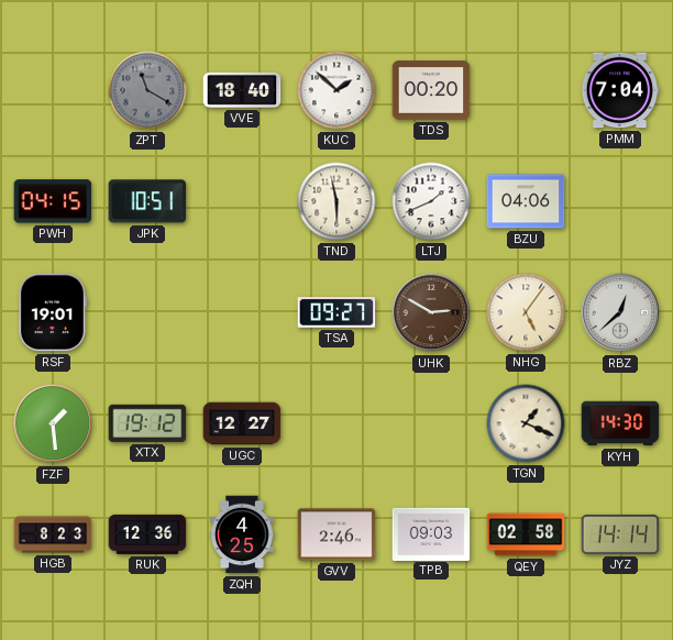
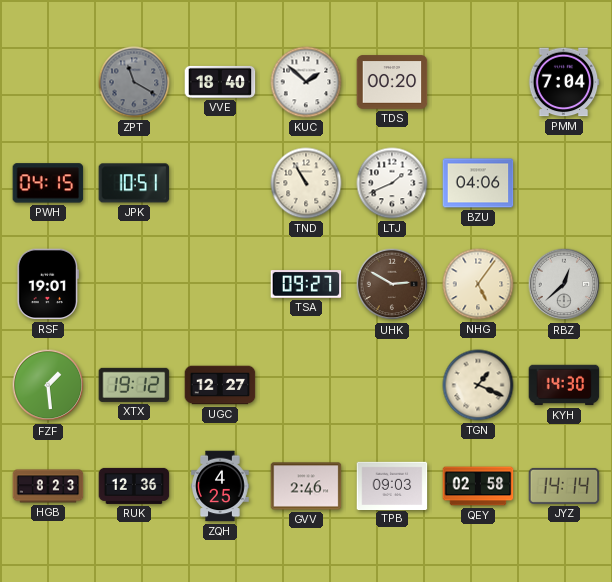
TND: 5:58 -> 10:55 (306, 183)
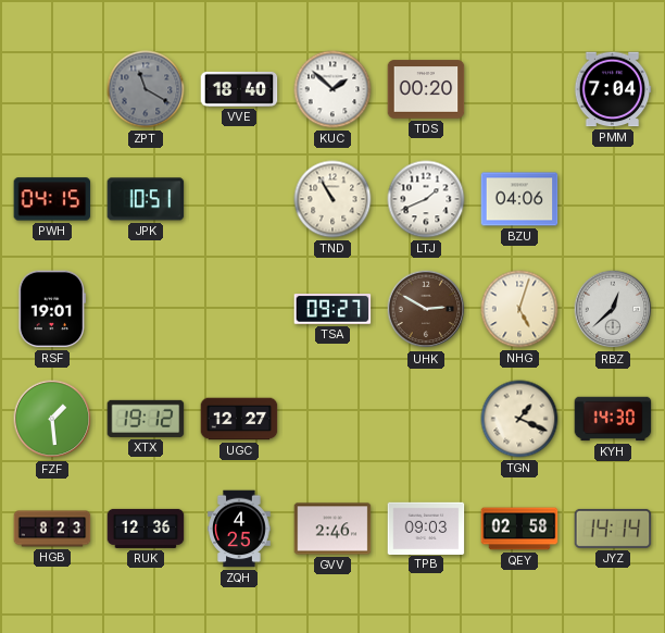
NHG: 5:06 -> 5:03 (519, 309)
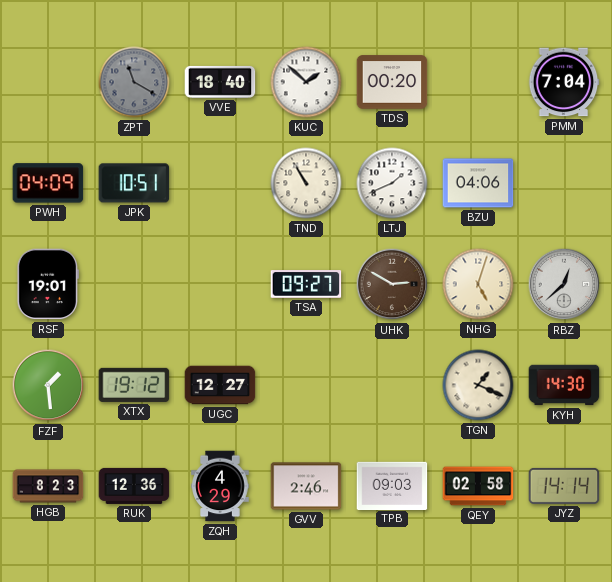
PWH: 04:15 -> 04:09 (48, 183)
ZQH: 4:25 -> 4:29 (220, 486)
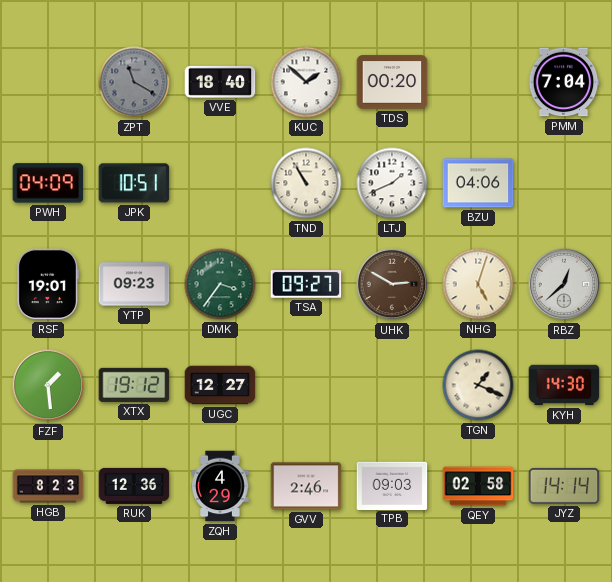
YTP: none -> 09:23 (134, 284)
DMK: none -> 3:36 (220, 284)
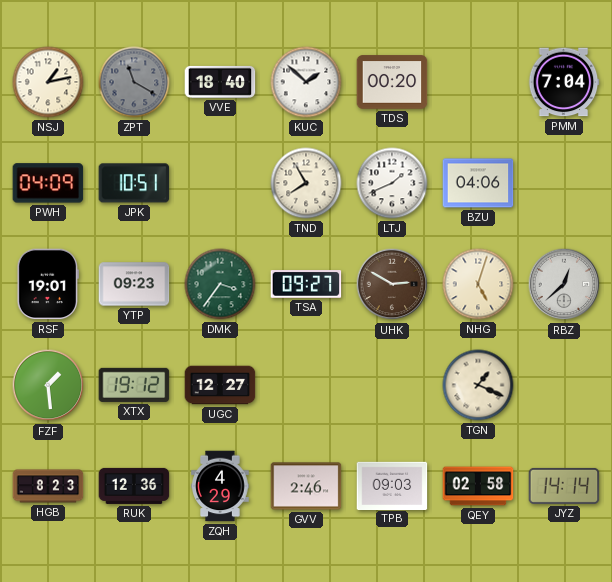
NSJ: none -> 1:13 (48, 82)
TND: 10:55 -> 7:55 (306, 183)
KYH: 14:30 -> none (564, 385)
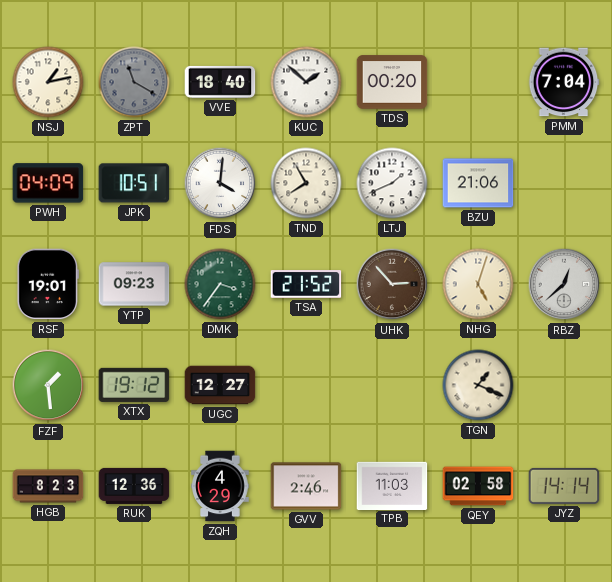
FDS: none -> 4:01 (220, 183)
BZU: 04:06 -> 21:06 (478, 183)
TSA: 09:27 -> 21:52 (306, 284)
UHK: 2:50 -> 2:53 (392, 284)
TPB: 09:03 -> 11:03 (392, 485)
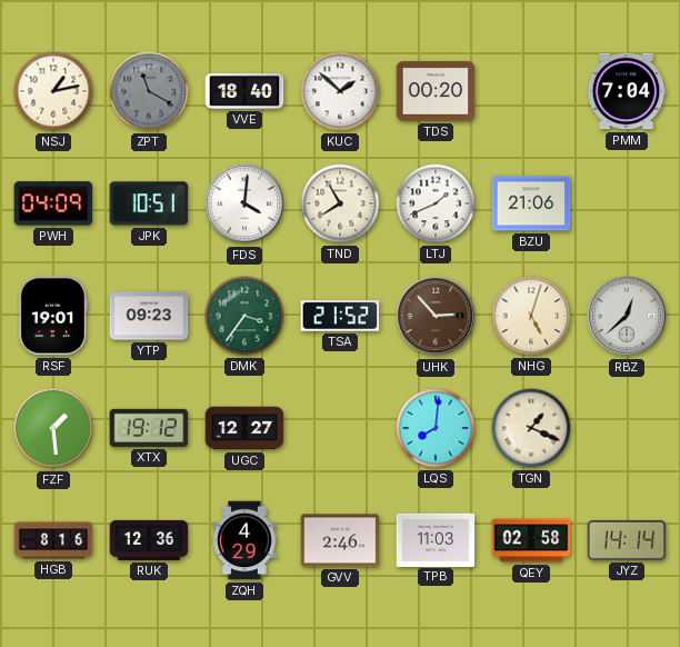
LQS: none -> 8:01 (436, 428)
HGB: 8:23 -> 8:16 (53, 540)
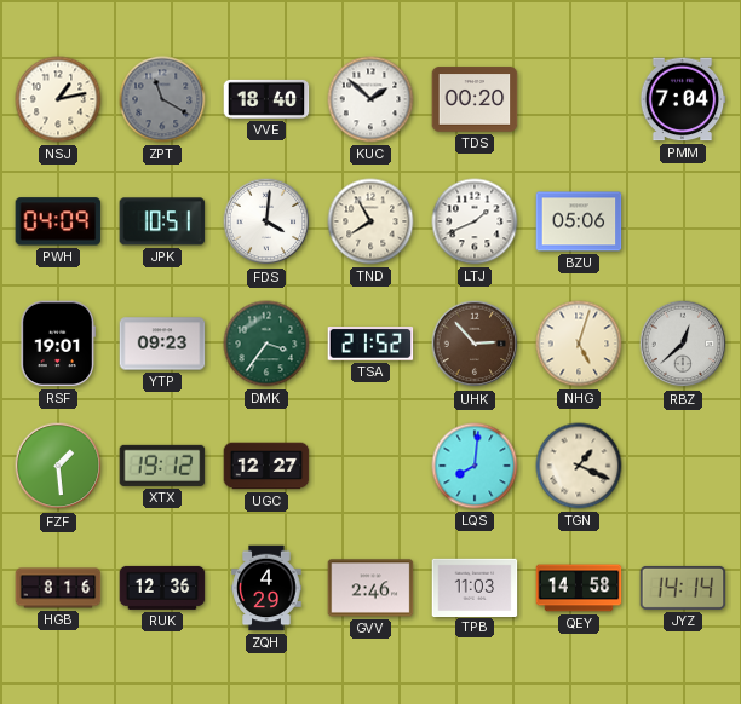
BZU: 21:06 -> 05:06 (579, 221)
QEY: 02:58 -> 14:58 (579, 588)
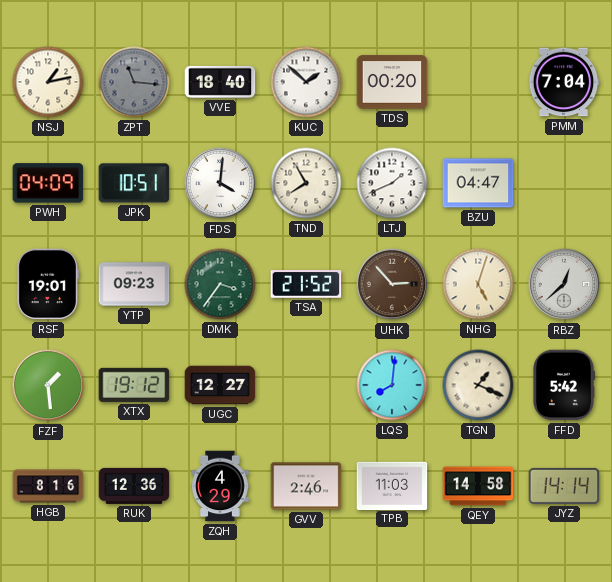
ZPT: 11:20 -> 11:16 (134, 82)
BZU: 05:06 -> 04:47 (478, 183)
FFD: none -> 5:42 (564, 385)
